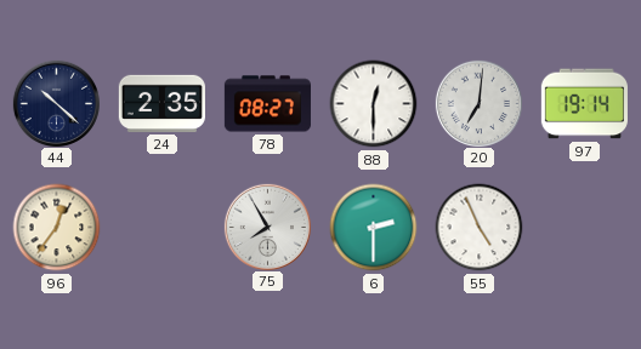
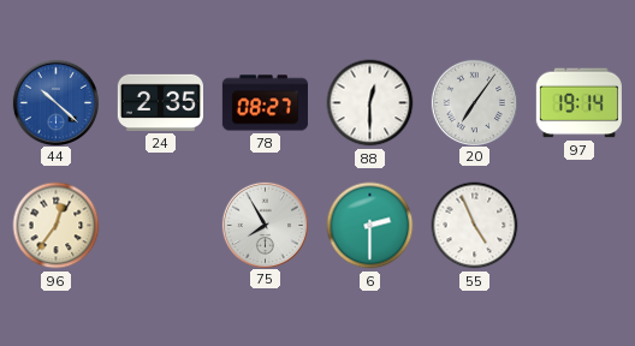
44 dial: navy -> blue (55, 102)
20: 7:01 -> 7:06 (474, 102)
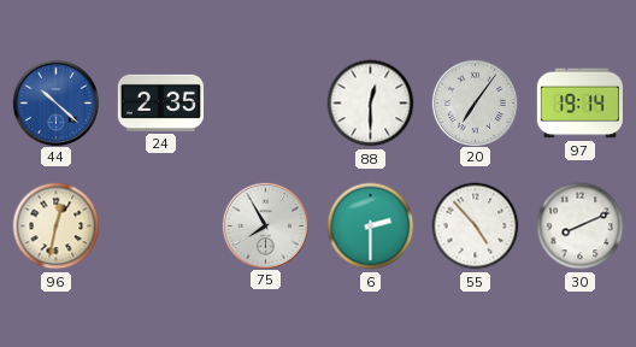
78: 08:27 -> none (265, 103)
96: 12:36 -> 12:32 (57, 227)
55: 4:56 -> 4:53 (476, 227)
30: none -> 8:11 (581, 227)
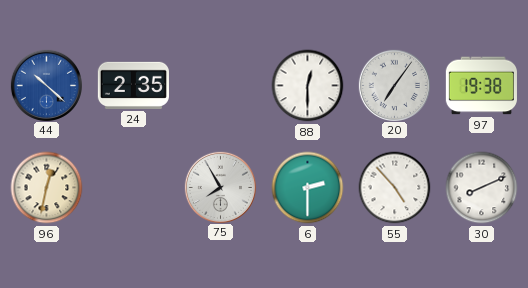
97: 19:14 -> 19:38 (481, 86)
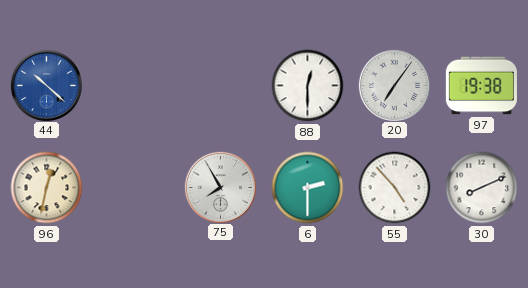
24: 2:35 -> none (133, 85)
